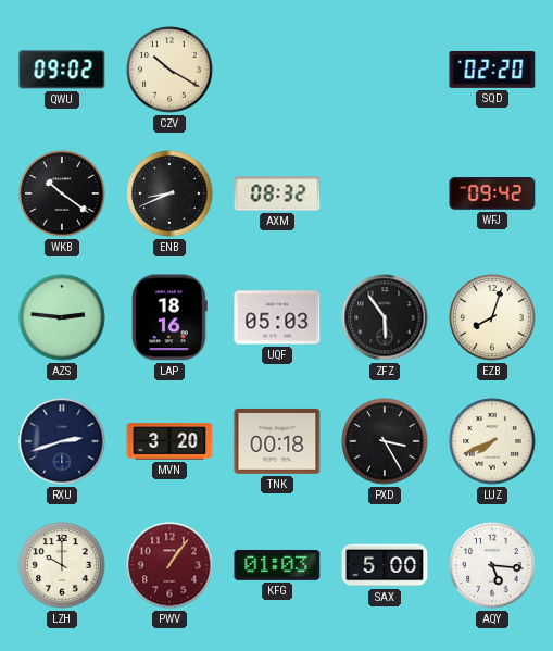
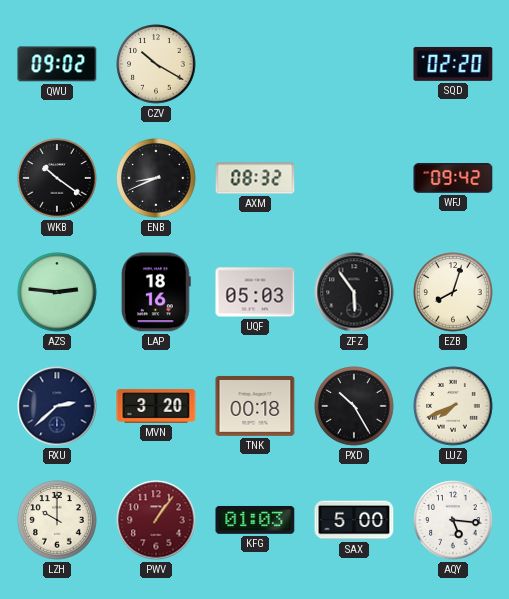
RXU: 2:42 -> 2:38 (57, 406)
PXD: 3:25 -> 10:25 (354, 406)
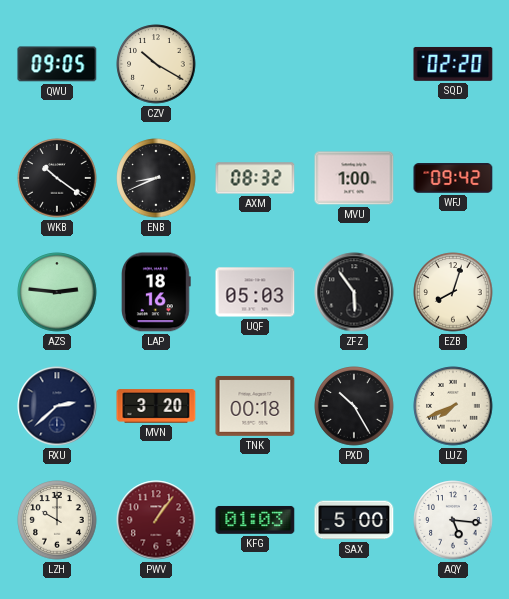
QWU: 09:02 -> 09:05 (57, 64)
MVU: none -> 1:00 (354, 178)
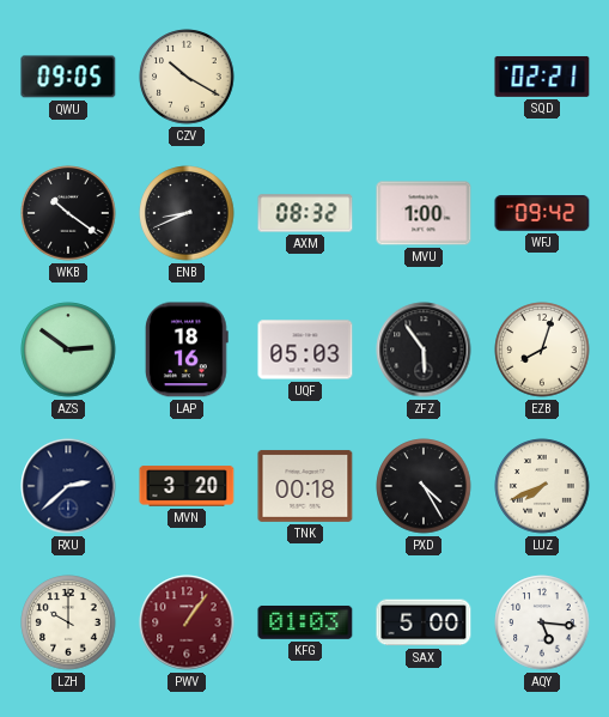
SQD: 02:20 -> 02:21 (542, 77)
AZS: 2:46 -> 2:51 (68, 350)
PXD: 10:25 -> 4:25 (424, 486)
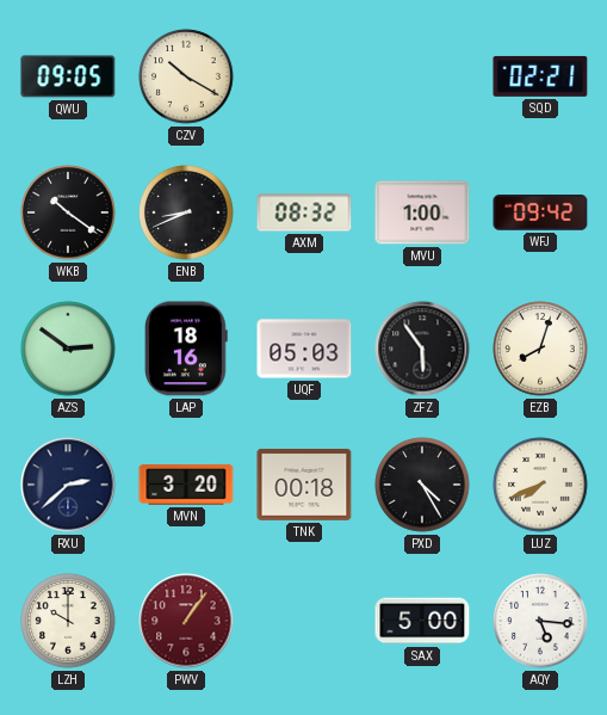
KFG: 01:03 -> none (305, 622)
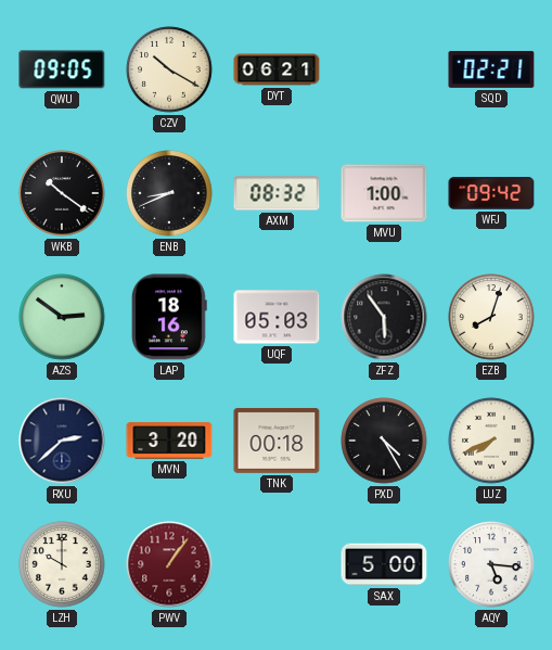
DYT: none -> 06:21 (277, 69)
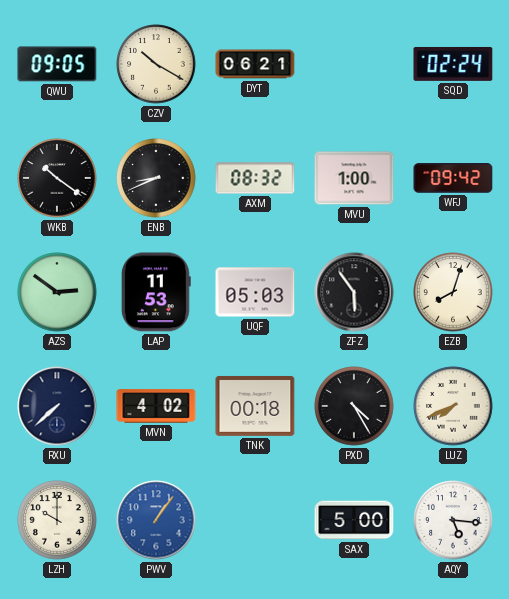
SQD: 02:21 -> 02:24 (453, 64)
LAP: 18:16 -> 11:53 (156, 292)
RXU: 2:38 -> 7:38 (57, 406)
MVN: 3:20 -> 4:02 (156, 406)
PWV dial: burgundy -> blue (156, 520)
